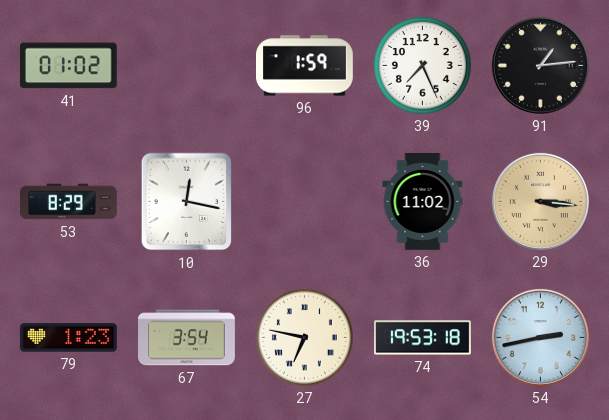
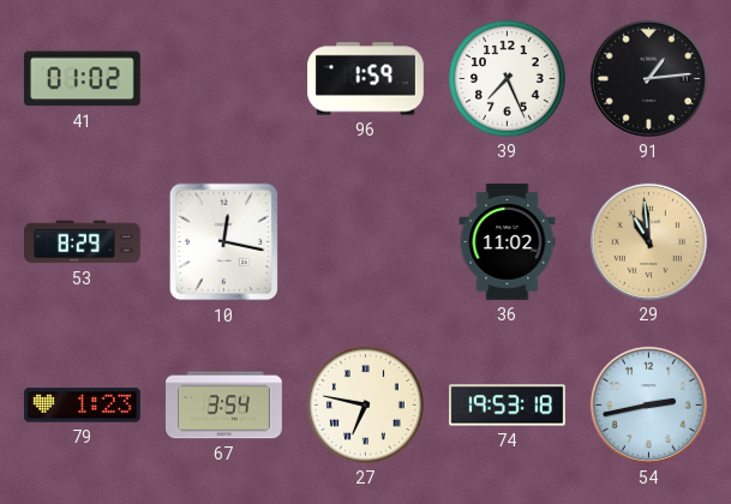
29: 3:16 -> 10:59 (648, 241)
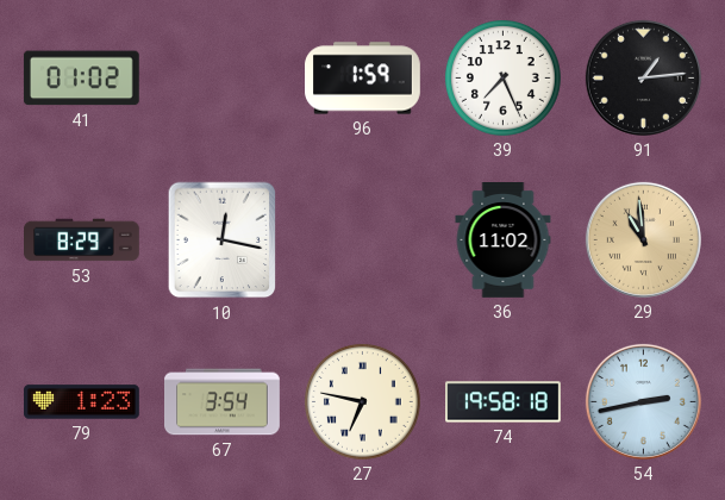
74: 19:53 -> 19:58 (504, 402)
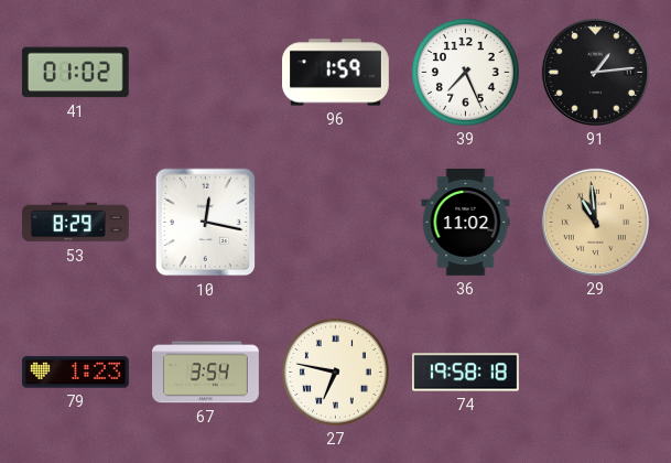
54: 2:43 -> none (643, 401)
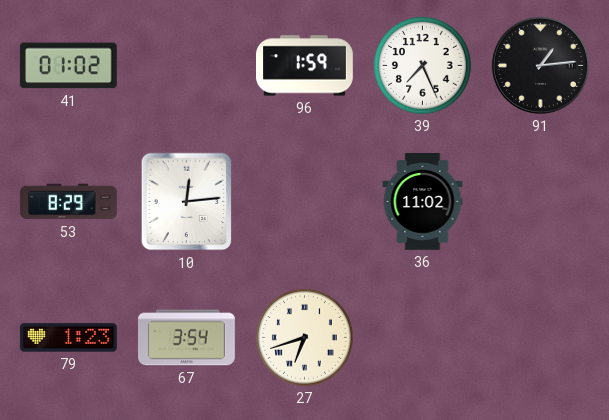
10: 12:17 -> 12:14 (187, 202)
29: 10:59 -> none (595, 222)
27: 6:47 -> 6:42 (304, 337)
74: 19:58 -> none (466, 373)
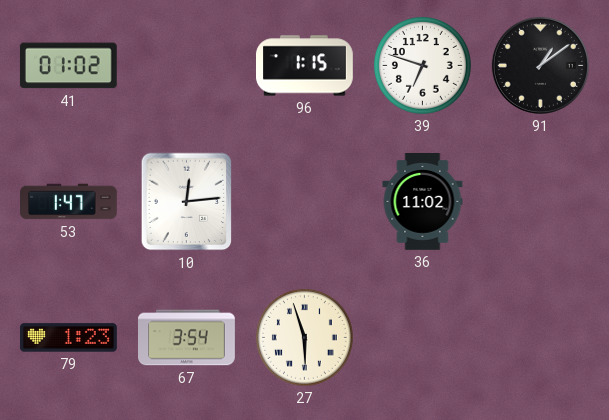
96: 1:59 -> 1:15 (305, 66)
39: 7:26 -> 6:48 (422, 65)
91: 1:14 -> 1:09 (540, 65)
53: 8:29 -> 1:47 (69, 202)
27: 6:42 -> 5:57 (304, 337)
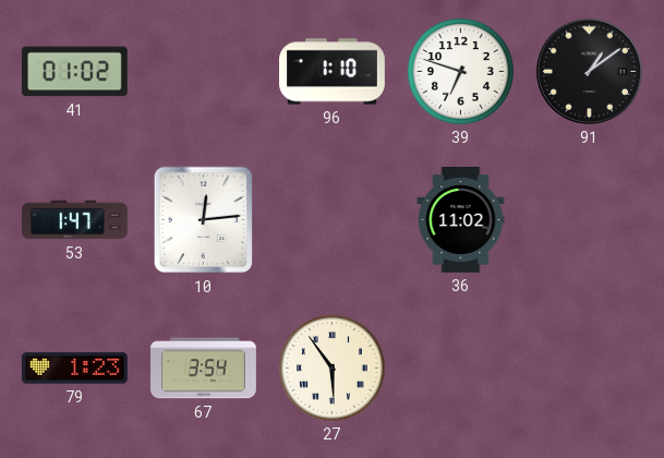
96: 1:15 -> 1:10 (333, 72)
27: 5:57 -> 5:54 (331, 367)
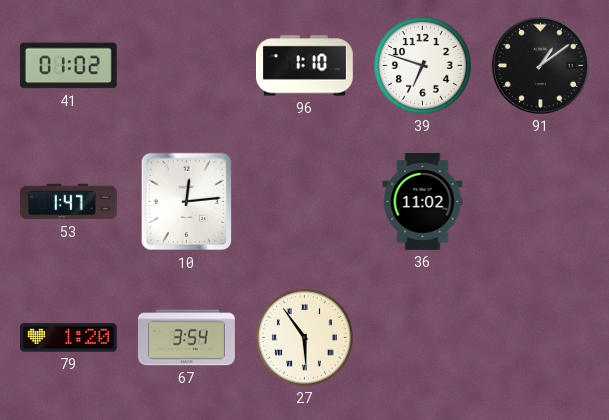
79: 1:23 -> 1:20 (69, 338)
